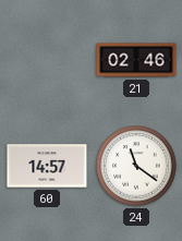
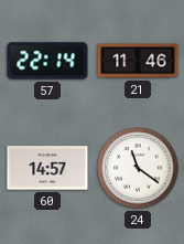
57: none -> 22:14 (47, 61)
21: 02:46 -> 11:46 (138, 61)
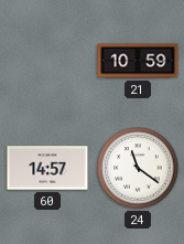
57: 22:14 -> none (47, 61)
21: 11:46 -> 10:59 (138, 61)
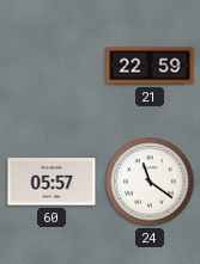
21: 10:59 -> 22:59 (150, 66)
60: 14:57 -> 05:57 (51, 182)
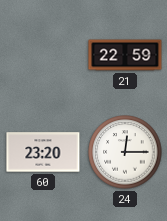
60: 05:57 -> 23:20 (43, 152)
24: 11:21 -> 12:15 (125, 152)
